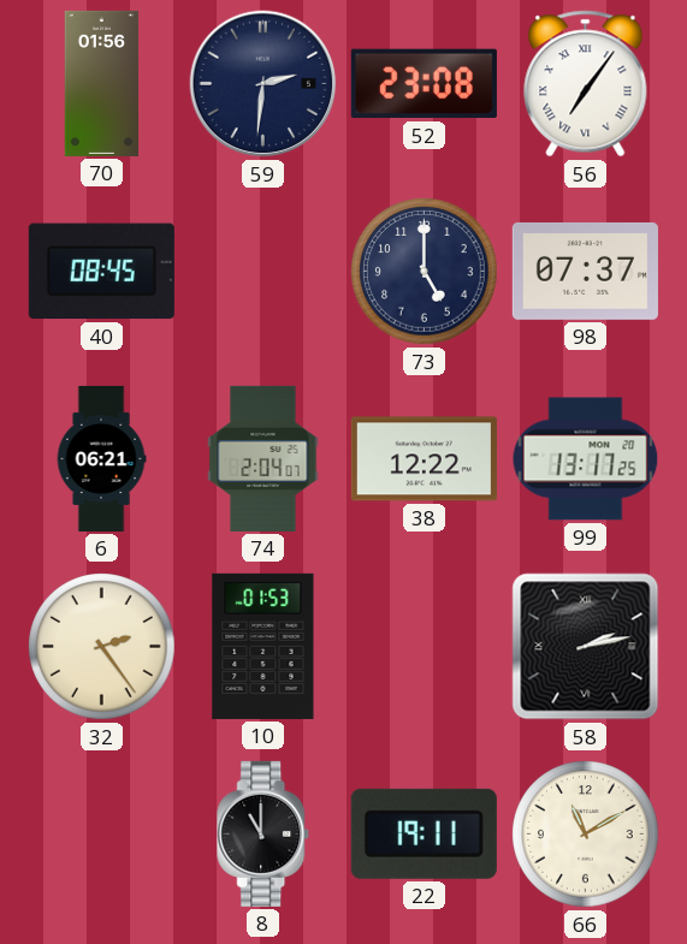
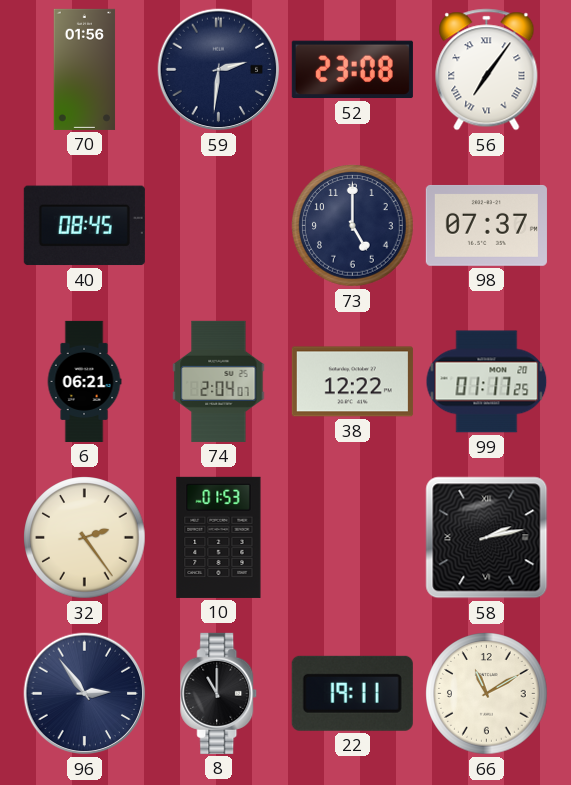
99: 13:17 -> 01:17 (487, 382)
96: none -> 2:54 (85, 694)
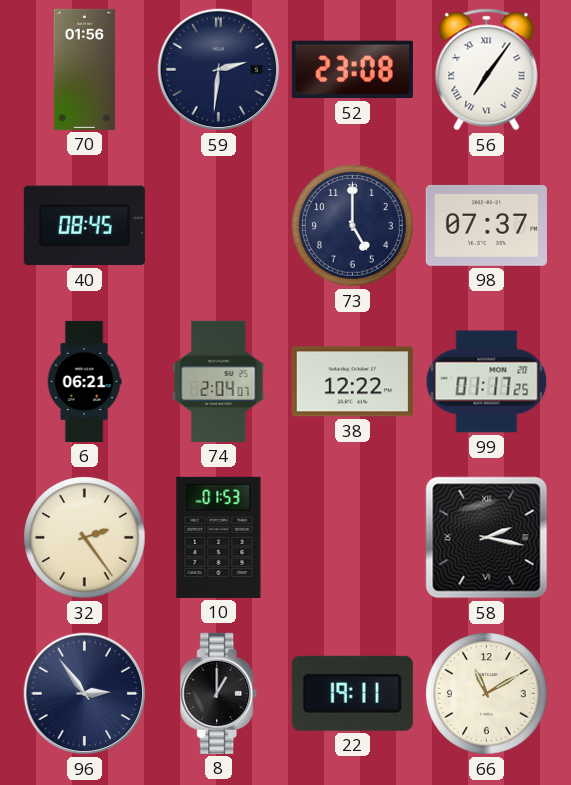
58: 2:13 -> 2:17 (487, 538)
8: 11:00 -> 1:00 (219, 693)
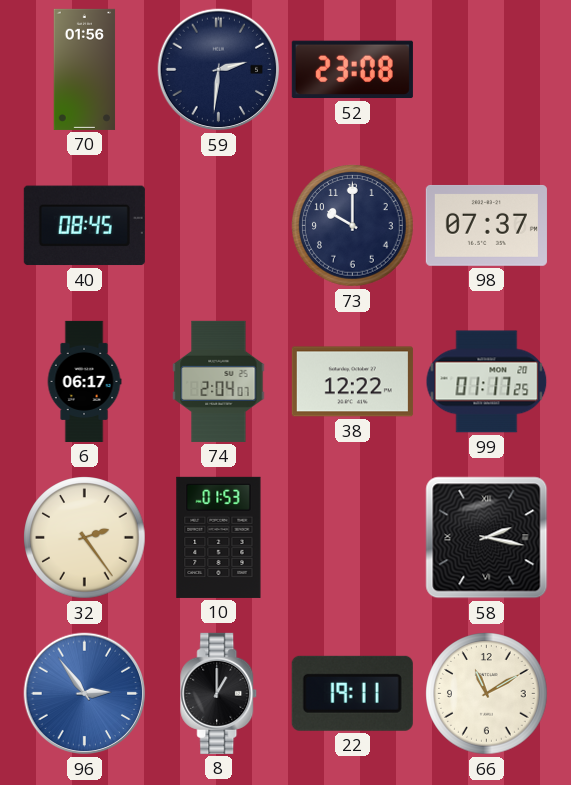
56: 7:06 -> none (487, 70)
73: 5:00 -> 10:00 (353, 226)
6: 06:21 -> 06:17 (84, 381)
96 dial: navy -> blue (85, 694)
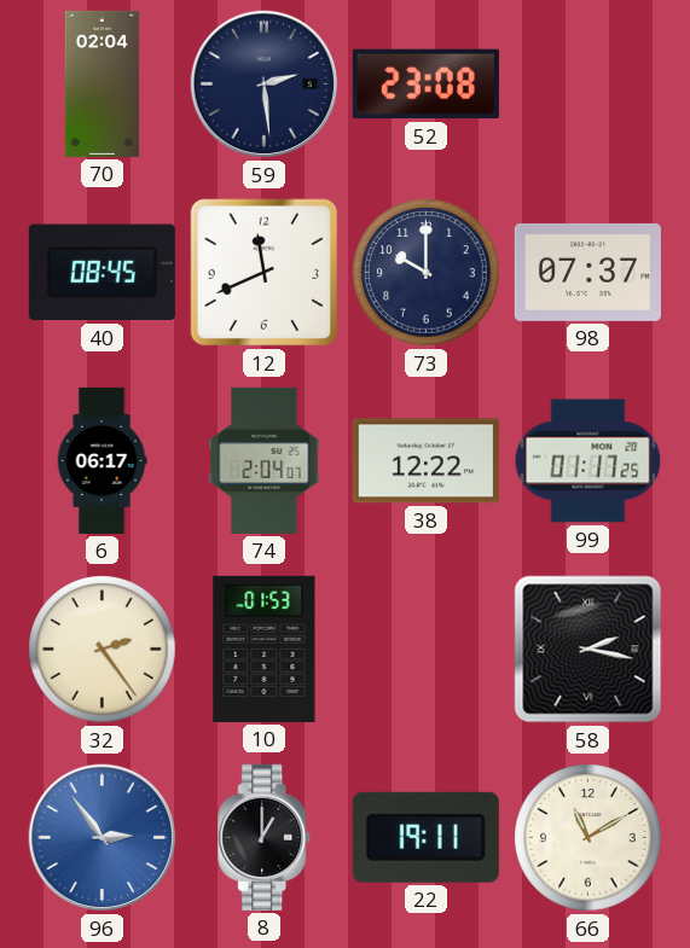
70: 01:56 -> 02:04 (103, 83)
59: 2:31 -> 2:29 (265, 85)
12: none -> 11:41 (265, 273)
